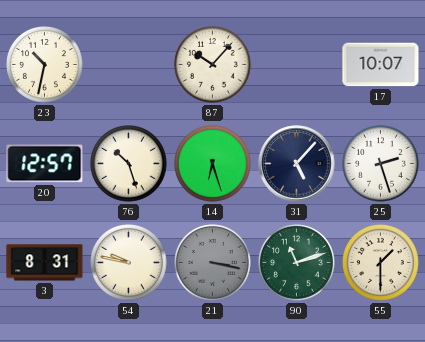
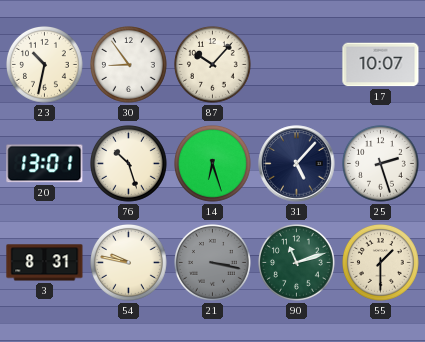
30: none -> 8:54 (129, 65)
20: 12:57 -> 13:01 (45, 164)
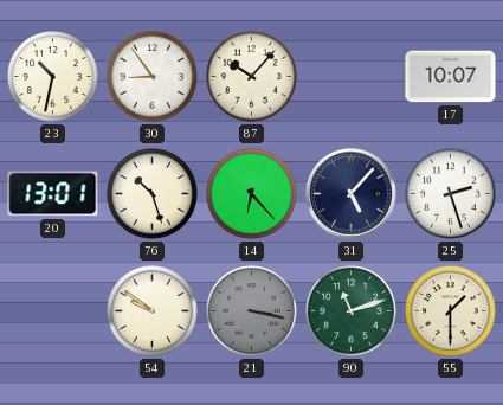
14: 6:27 -> 6:23 (252, 194)
3: 8:31 -> none (45, 263)
54: 9:47 -> 9:51 (153, 311)
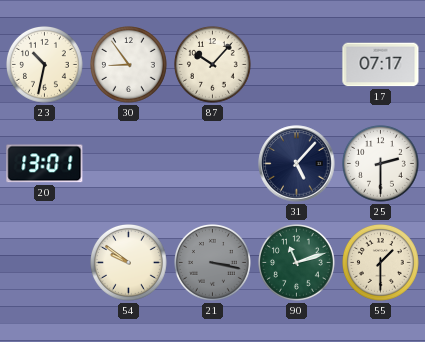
17: 10:07 -> 07:17 (381, 65)
76: 10:27 -> none (153, 194)
14: 6:23 -> none (252, 194)
25: 2:27 -> 2:30 (381, 164)
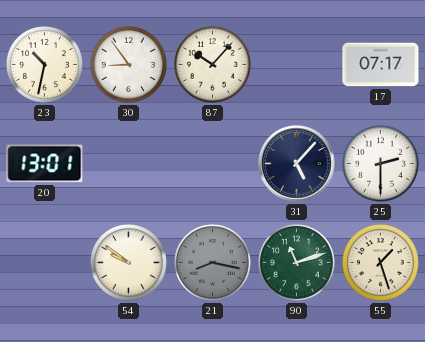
21: 3:17 -> 8:17 (213, 263)
55: 1:30 -> 1:27 (381, 263)
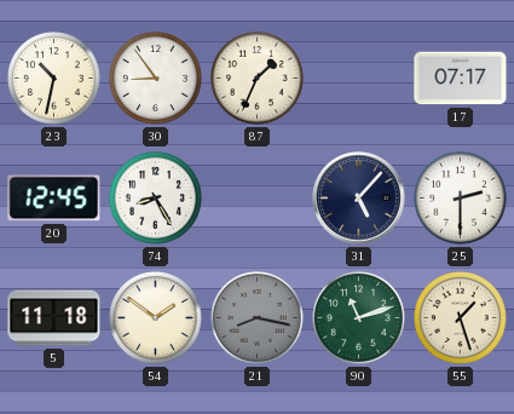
87: 10:07 -> 1:34 (258, 79)
20: 13:01 -> 12:45 (54, 199)
74: none -> 8:25 (156, 199)
5: none -> 11:18 (54, 318)
54: 9:51 -> 1:51 (156, 318)
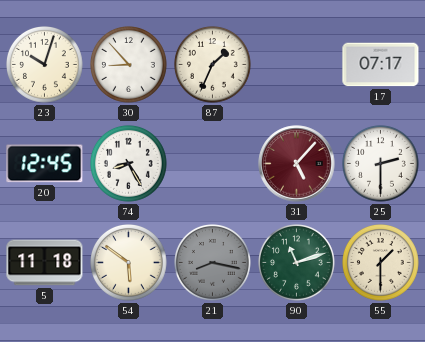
23: 10:32 -> 10:03 (45, 65)
30: 8:54 -> 8:53 (129, 65)
31 dial: navy -> burgundy (297, 164)
54: 1:51 -> 5:51 (129, 263)
55: 1:27 -> 1:30 (381, 263)
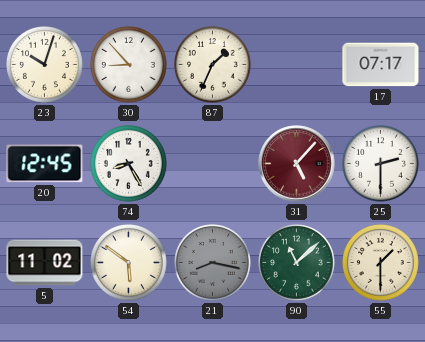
5: 11:18 -> 11:02 (45, 263)
90: 11:12 -> 11:08 (297, 263)
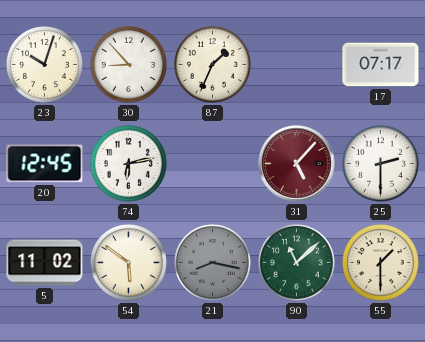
74: 8:25 -> 6:13 (129, 164)
